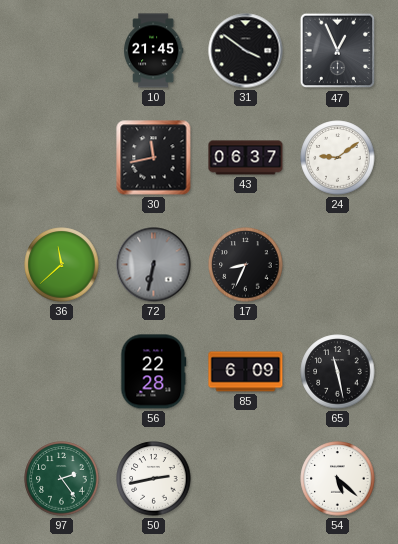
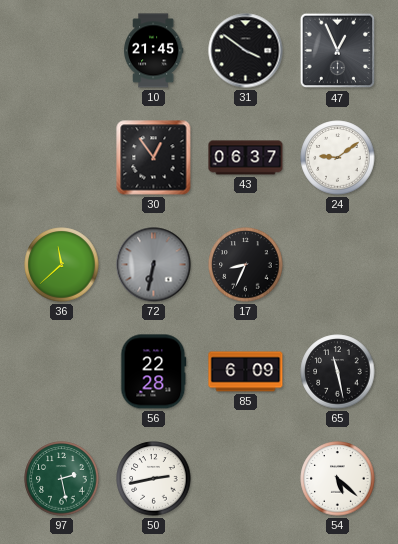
30: 11:43 -> 12:54 (154, 158)
97: 2:24 -> 2:28 (62, 479)
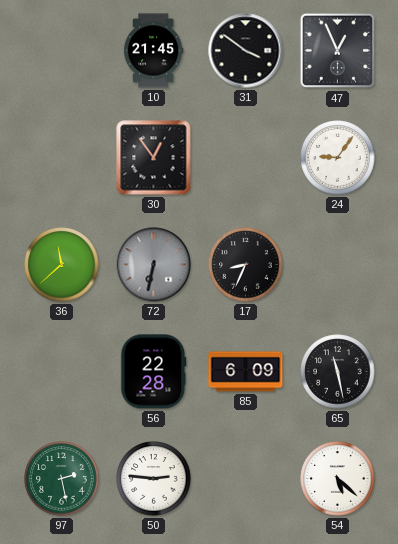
43: 06:37 -> none (246, 158)
24: 9:09 -> 9:06 (338, 158)
50: 2:43 -> 2:46 (154, 479)
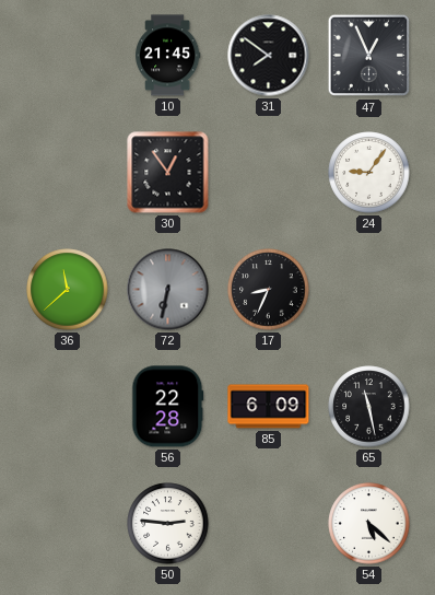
31: 3:51 -> 7:51 (269, 56)
97: 2:28 -> none (62, 479)
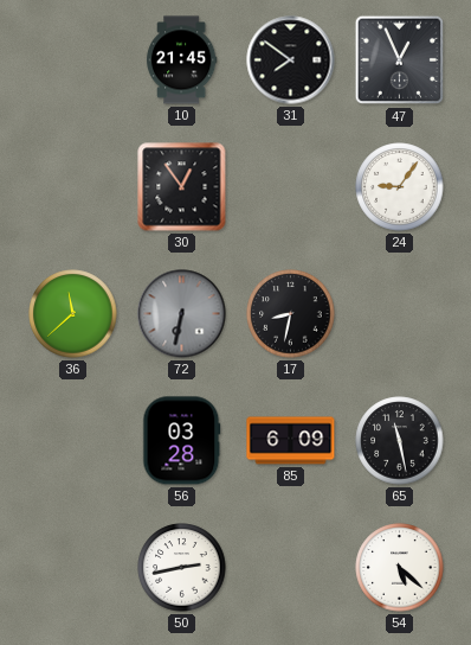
17: 8:34 -> 8:32 (291, 314)
56: 22:28 -> 03:28 (182, 441)
50: 2:46 -> 2:43 (182, 568)
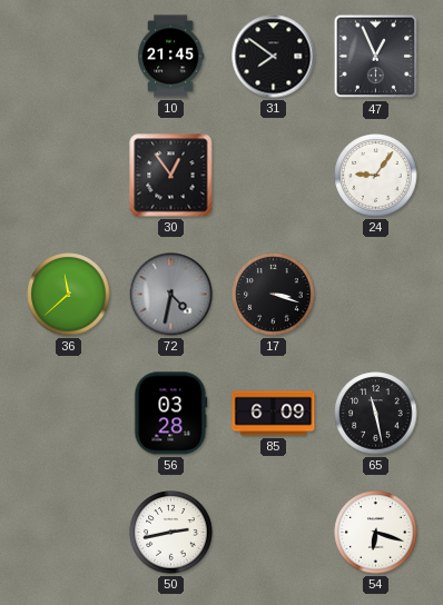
72: 6:32 -> 4:32 (171, 295)
17: 8:32 -> 3:18 (274, 295)
54: 5:22 -> 6:18 (376, 533)
